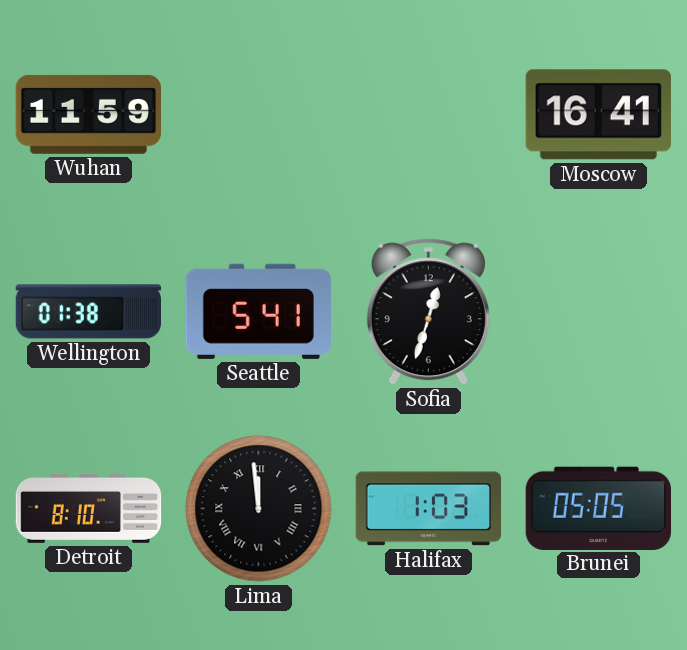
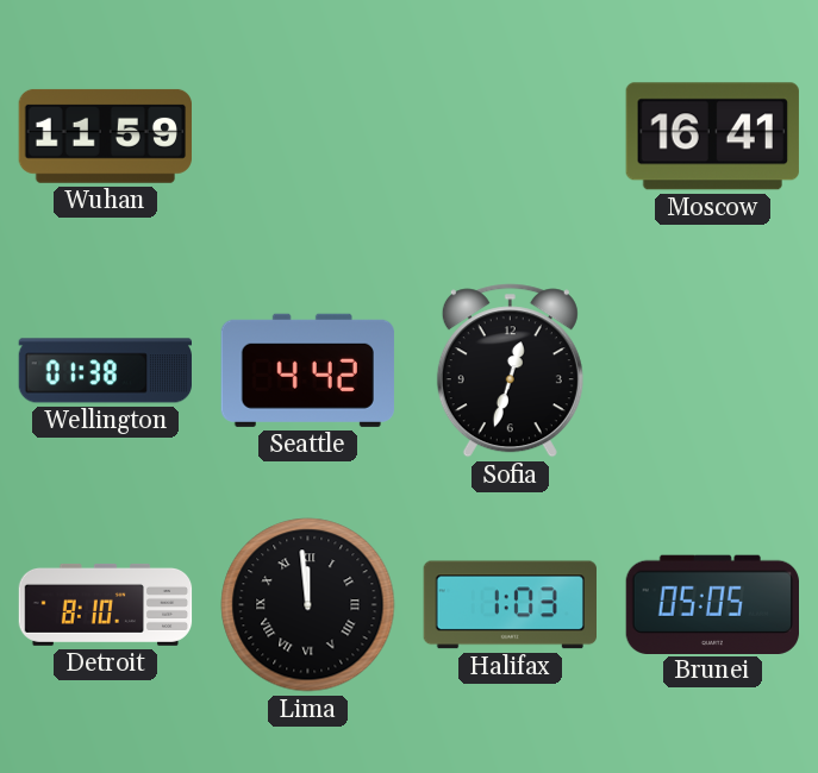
Seattle: 5:41 -> 4:42 (307, 370)
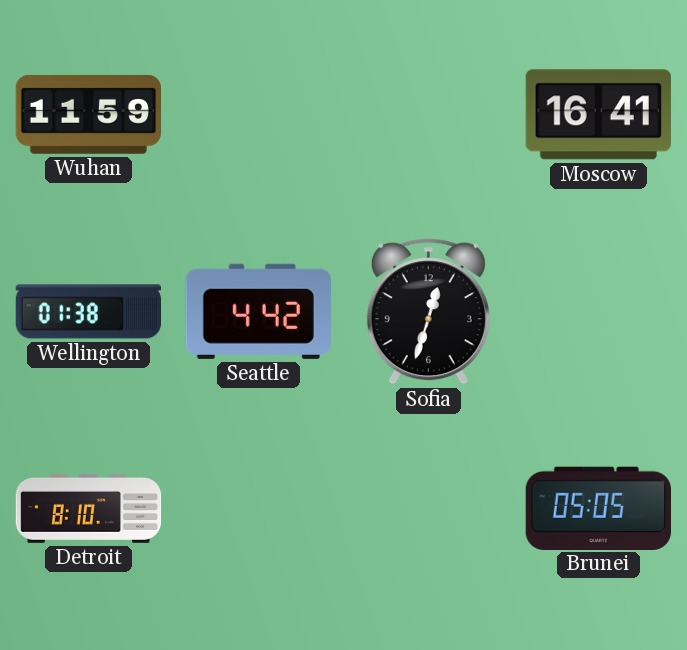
Lima: 11:59 -> none (308, 605)
Halifax: 1:03 -> none (510, 605)
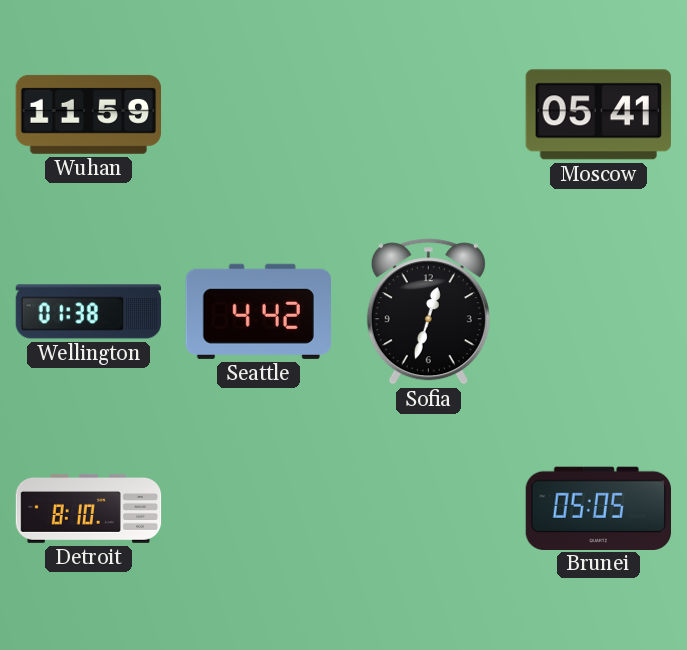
Moscow: 16:41 -> 05:41 (598, 115)
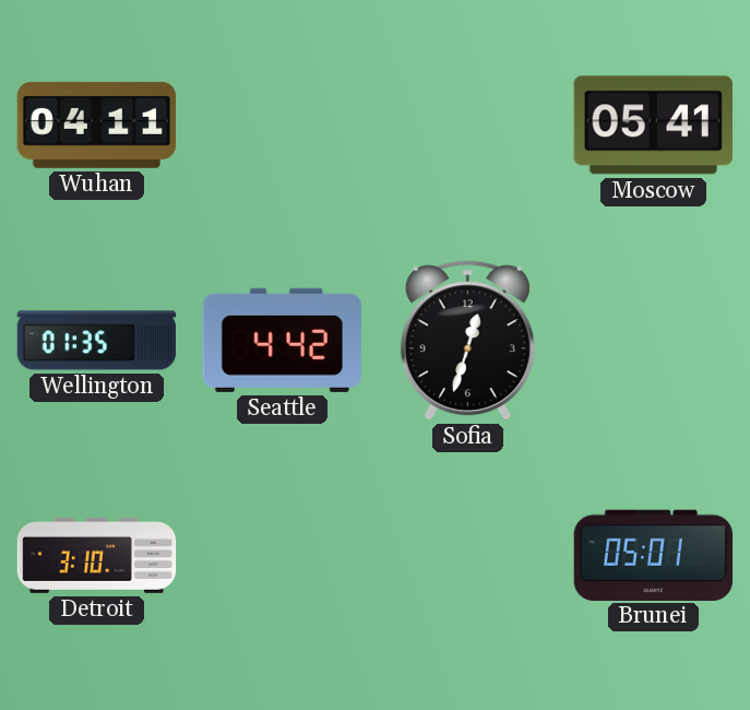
Wuhan: 11:59 -> 04:11 (96, 125)
Wellington: 01:38 -> 01:35 (96, 341)
Detroit: 8:10 -> 3:10 (97, 555)
Brunei: 05:05 -> 05:01 (653, 555)
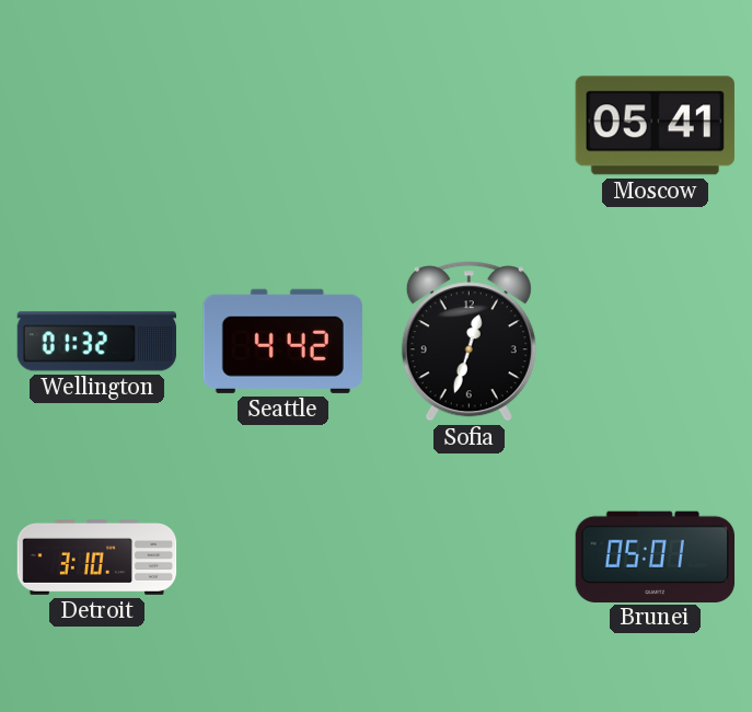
Wuhan: 04:11 -> none (96, 125)
Wellington: 01:35 -> 01:32 (96, 342)
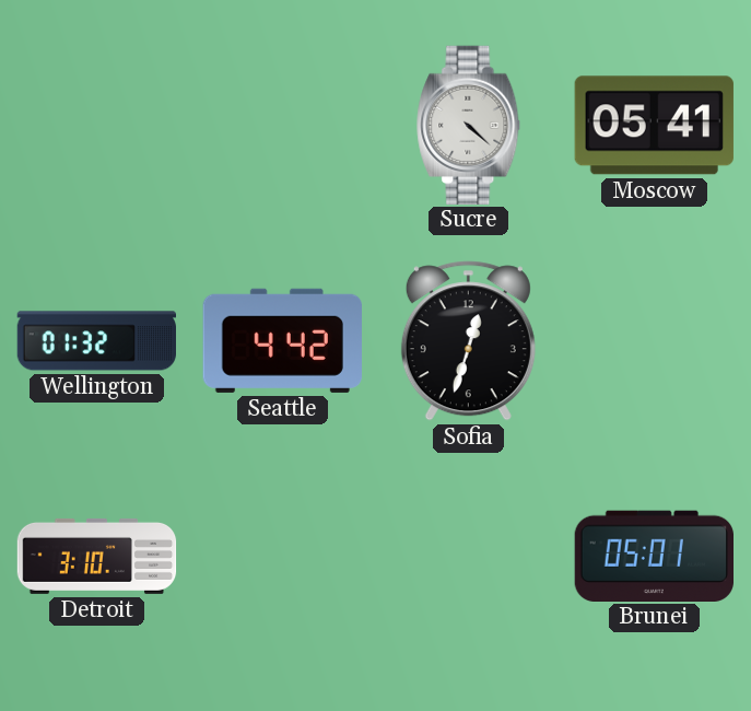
Sucre: none -> 4:22 (469, 125)
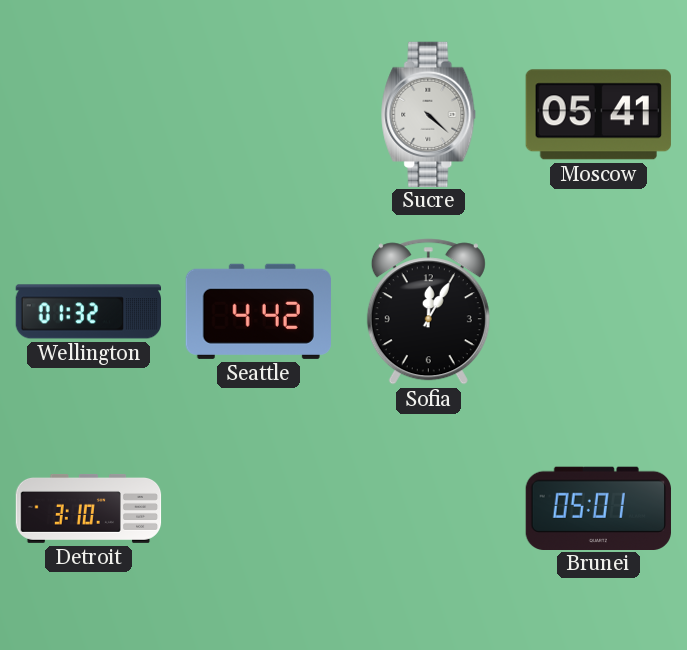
Sofia: 12:33 -> 12:05 (428, 312)
